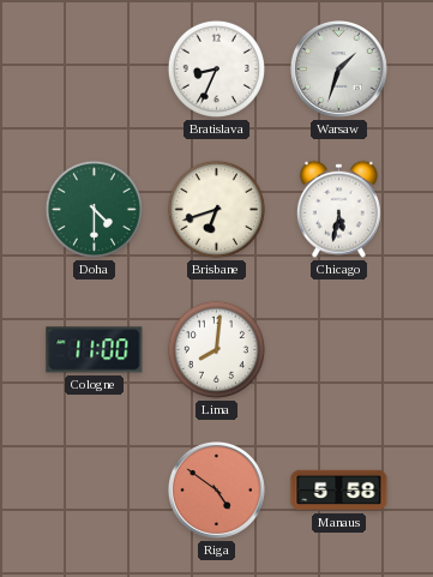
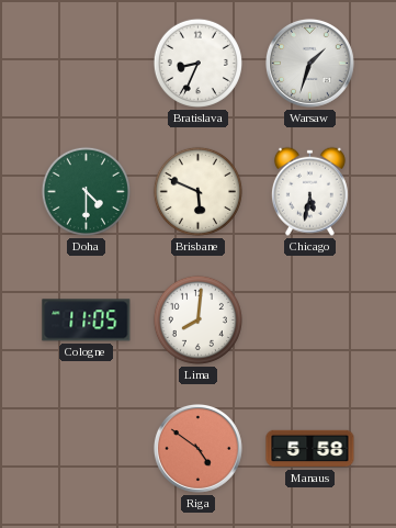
Brisbane: 6:42 -> 5:49 (197, 191)
Cologne: 11:00 -> 11:05 (87, 321)
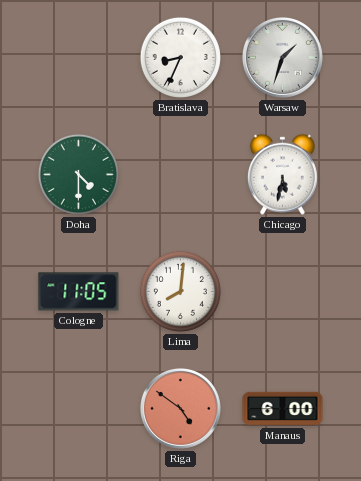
Brisbane: 5:49 -> none (197, 191)
Manaus: 5:58 -> 6:00 (283, 409)
